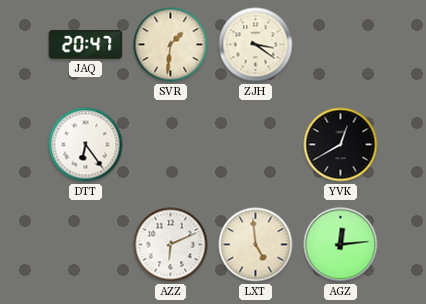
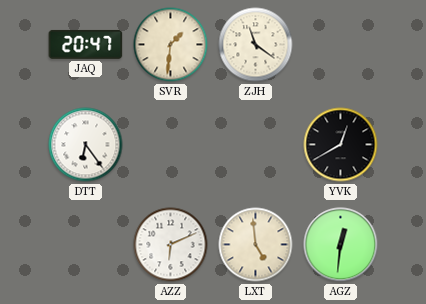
ZJH: 3:21 -> 11:21 (256, 45)
AGZ: 12:14 -> 12:31 (341, 245)
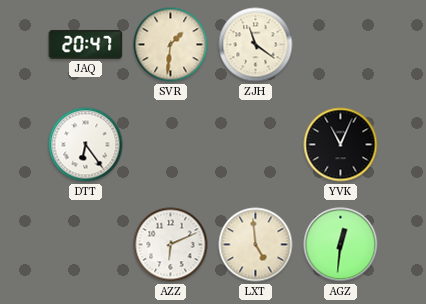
YVK: 12:40 -> 11:04 (341, 145)
